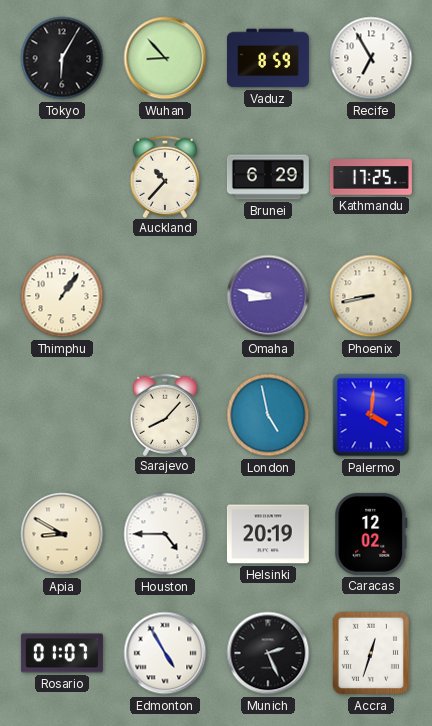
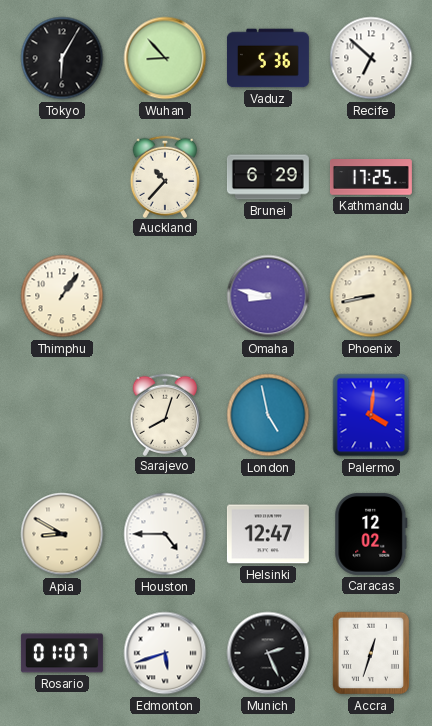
Vaduz: 8:59 -> 5:36 (268, 58)
Recife: 6:55 -> 6:52 (371, 58)
Sarajevo: 8:07 -> 8:03 (164, 414)
Helsinki: 20:19 -> 12:47 (268, 534)
Edmonton: 4:55 -> 5:42 (165, 653)
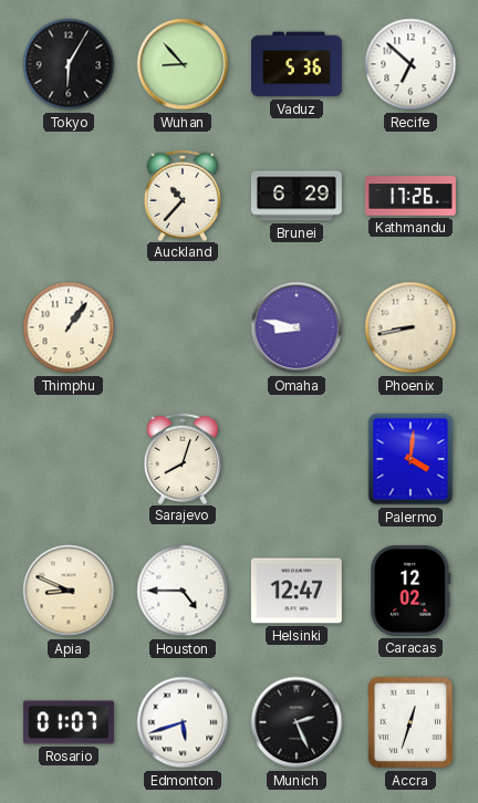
Kathmandu: 17:25 -> 17:26 (411, 196)
London: 4:58 -> none (268, 415)
Apia: 8:50 -> 8:49 (69, 591)
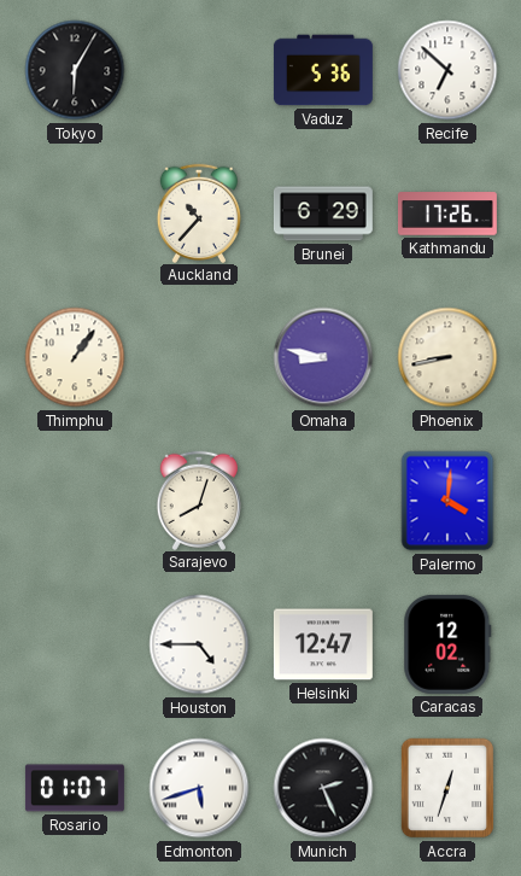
Wuhan: 8:53 -> none (183, 64)
Apia: 8:49 -> none (69, 591)
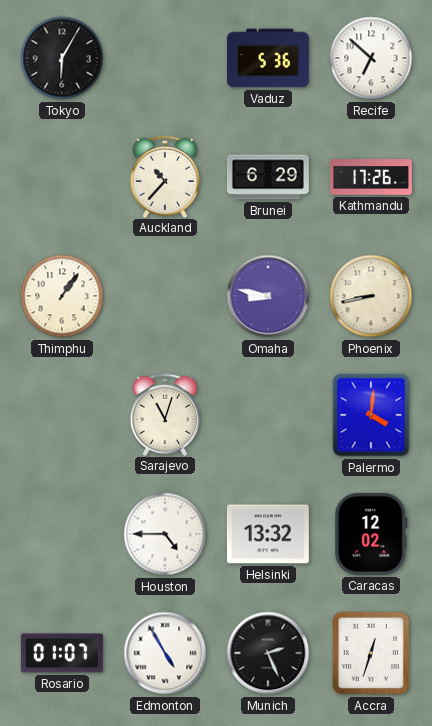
Sarajevo: 8:03 -> 11:03 (164, 414)
Helsinki: 12:47 -> 13:32 (268, 534)
Edmonton: 5:42 -> 4:55 (165, 653)
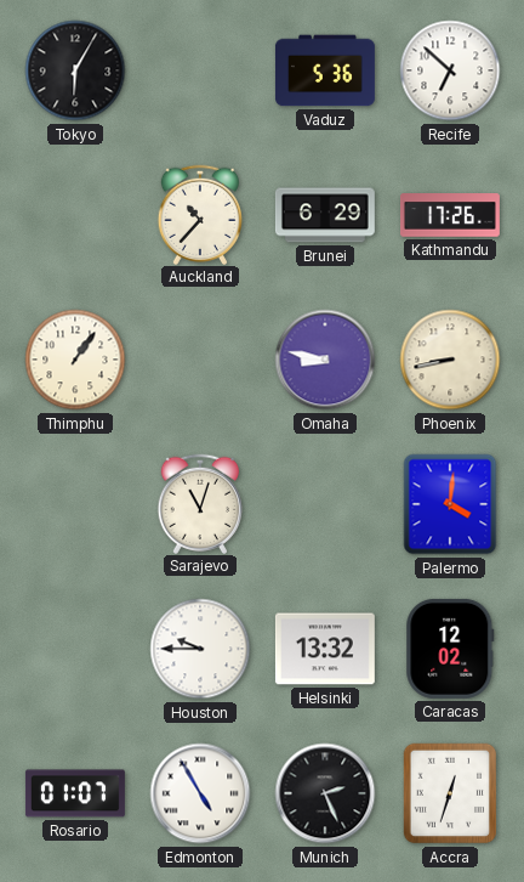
Houston: 4:45 -> 9:45 (200, 649)
